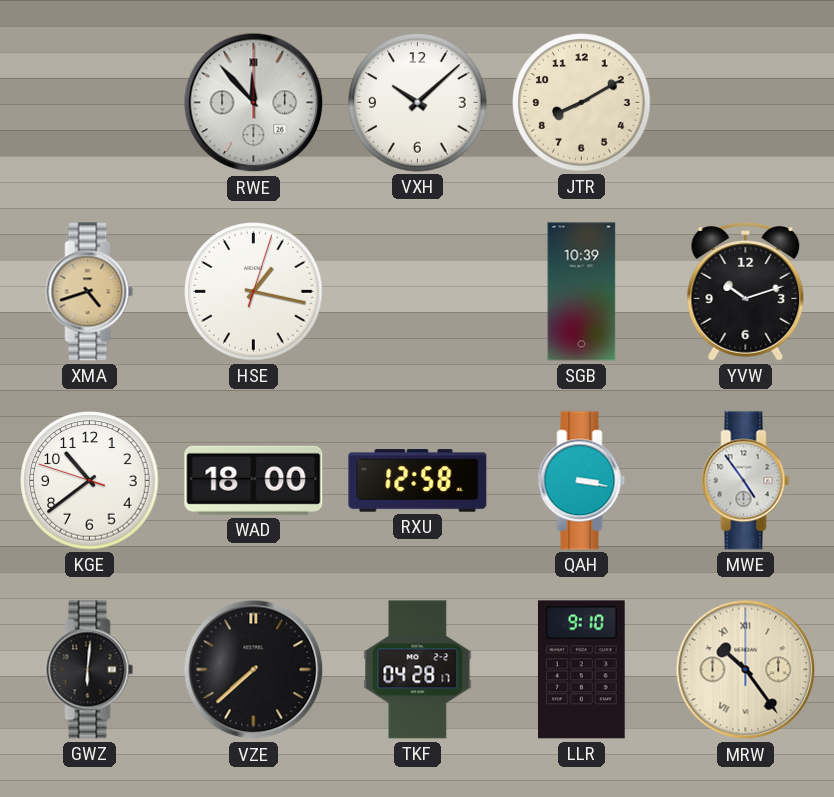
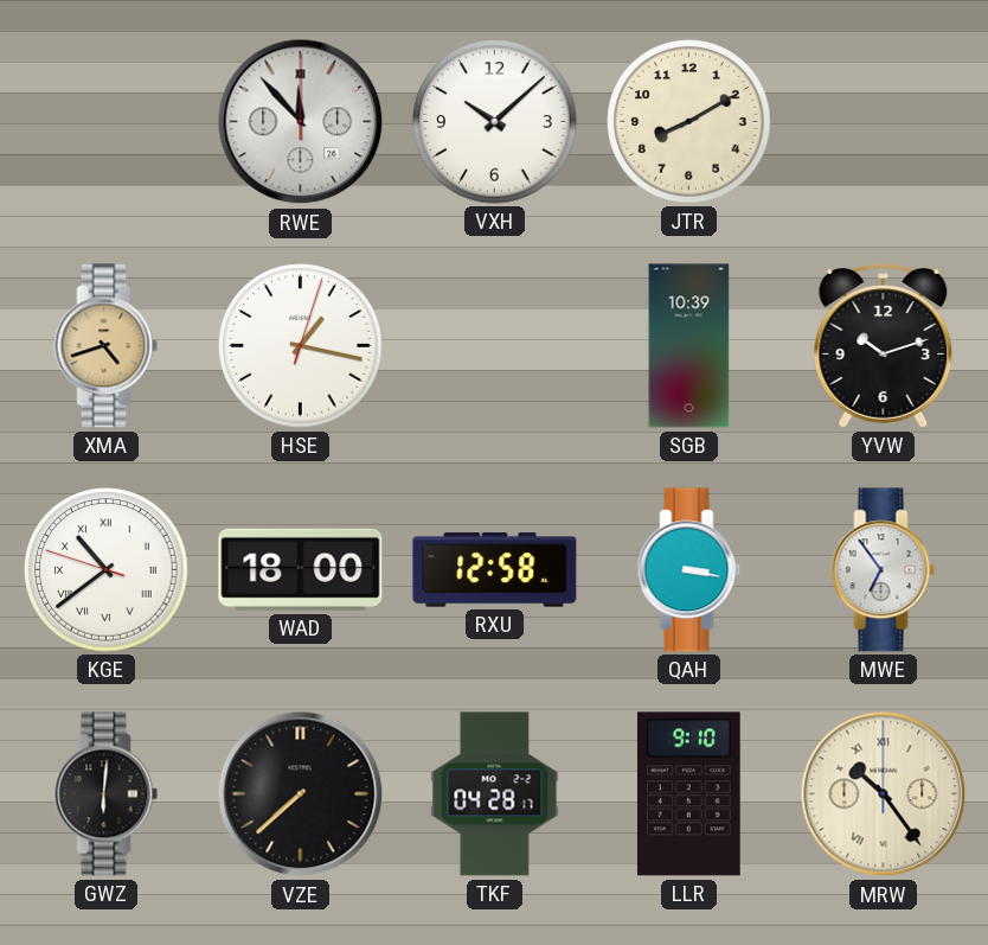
KGE numerals: Arabic -> Roman (107, 570)
MWE: 4:54 -> 6:54 (884, 570)
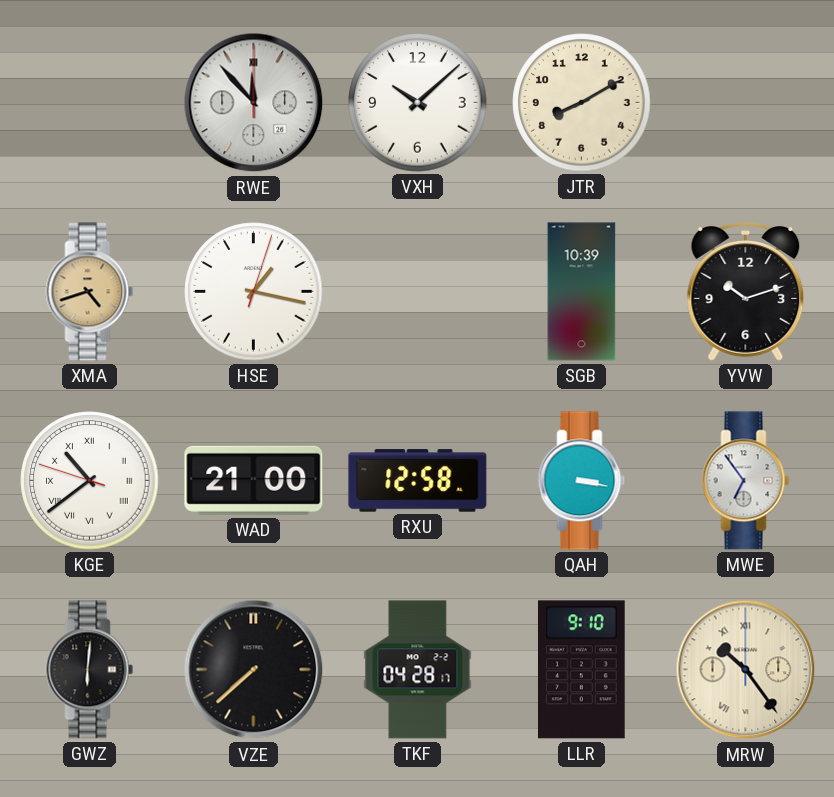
WAD: 18:00 -> 21:00 (254, 480)
